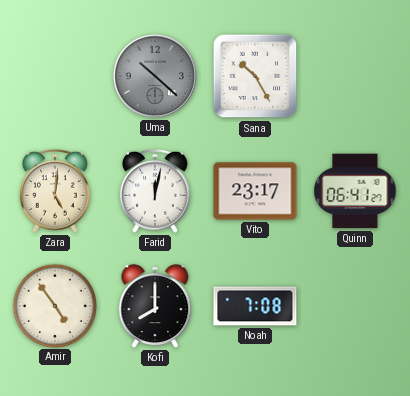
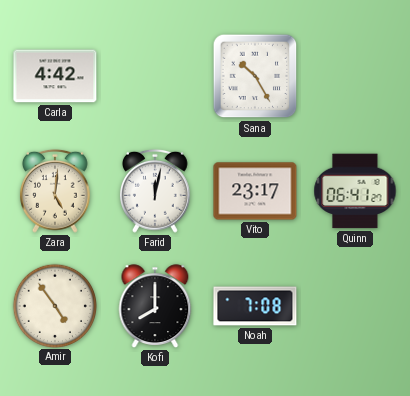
Carla: none -> 4:42 (55, 76)
Uma: 10:22 -> none (155, 76)
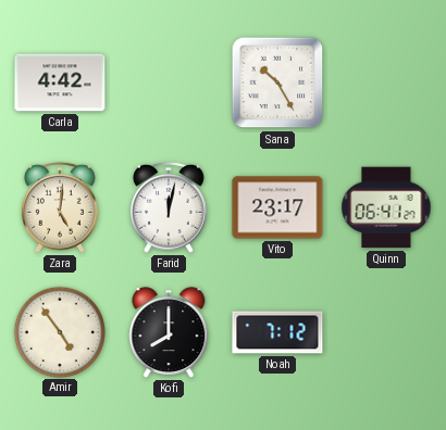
Noah: 7:08 -> 7:12 (277, 332)
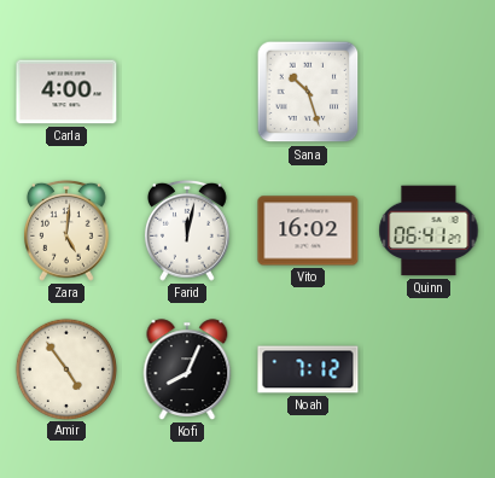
Carla: 4:42 -> 4:00 (66, 92)
Sana: 10:25 -> 10:27 (308, 92)
Vito: 23:17 -> 16:02 (308, 231)
Kofi: 8:00 -> 8:04 (187, 369)
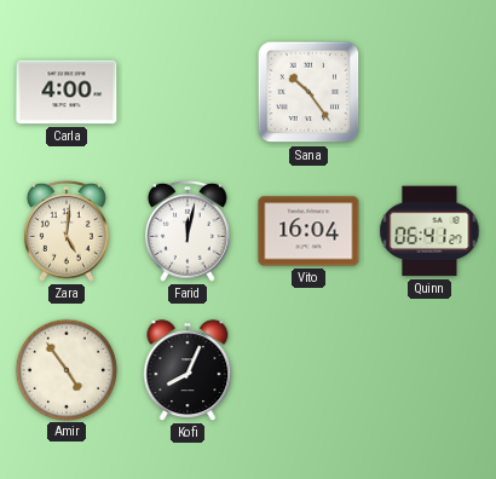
Sana: 10:27 -> 10:24 (308, 92)
Vito: 16:02 -> 16:04 (308, 231)
Noah: 7:12 -> none (308, 369)
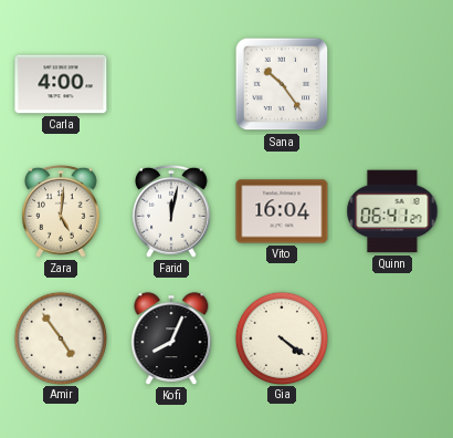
Gia: none -> 4:21 (281, 337)
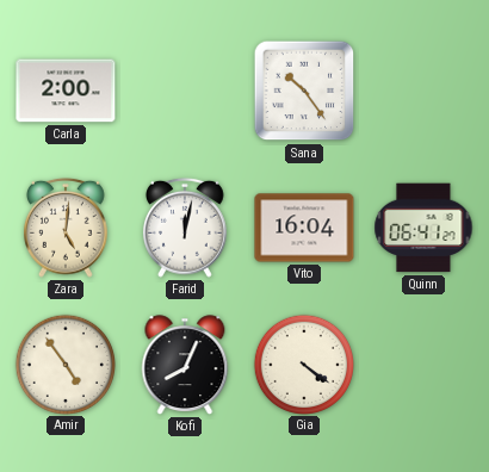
Carla: 4:00 -> 2:00 (66, 91)
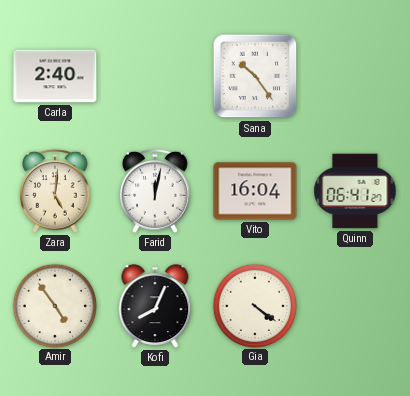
Carla: 2:00 -> 2:40 (55, 76)
